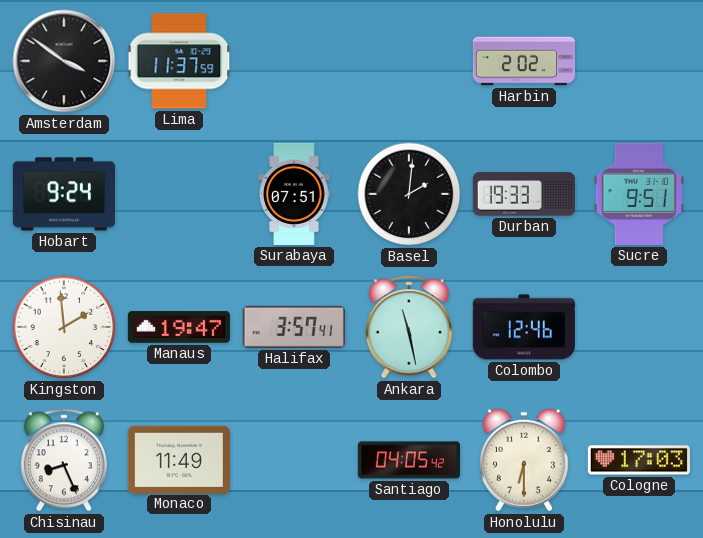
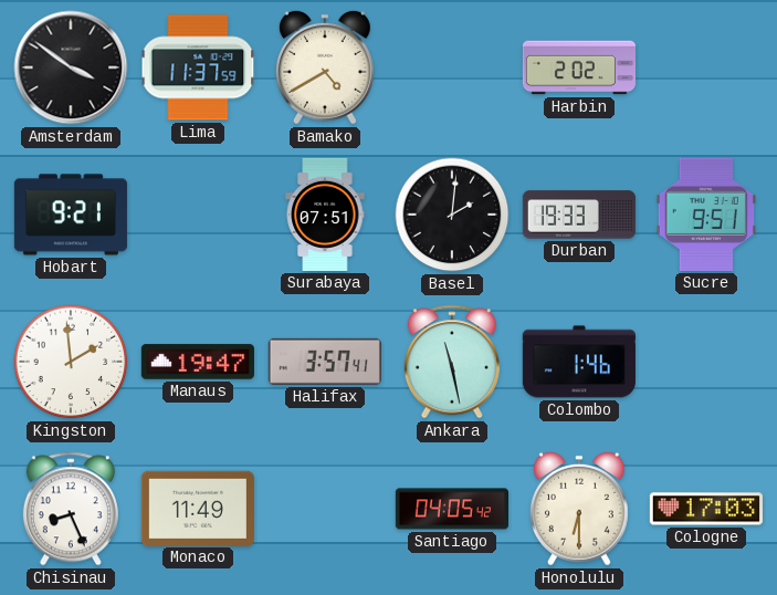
Bamako: none -> 4:40 (325, 67)
Hobart: 9:24 -> 9:21 (71, 215)
Colombo: 12:46 -> 1:46 (579, 362)
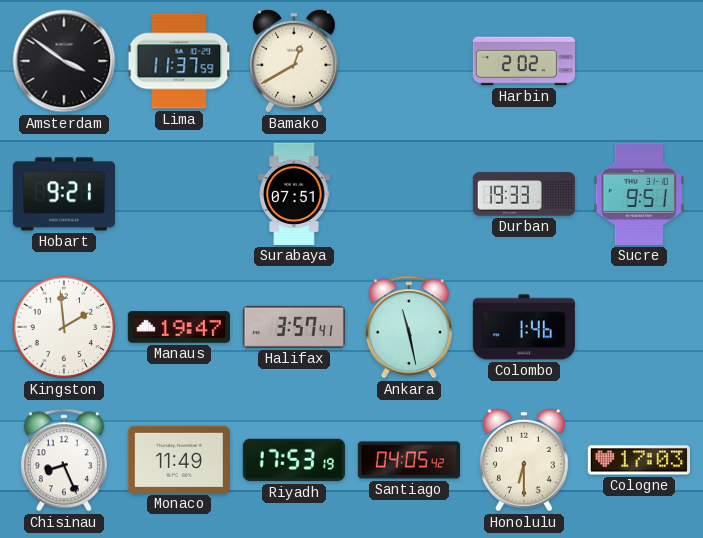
Bamako: 4:40 -> 12:40 (294, 61)
Basel: 2:01 -> none (452, 215)
Riyadh: none -> 17:53 (294, 460)
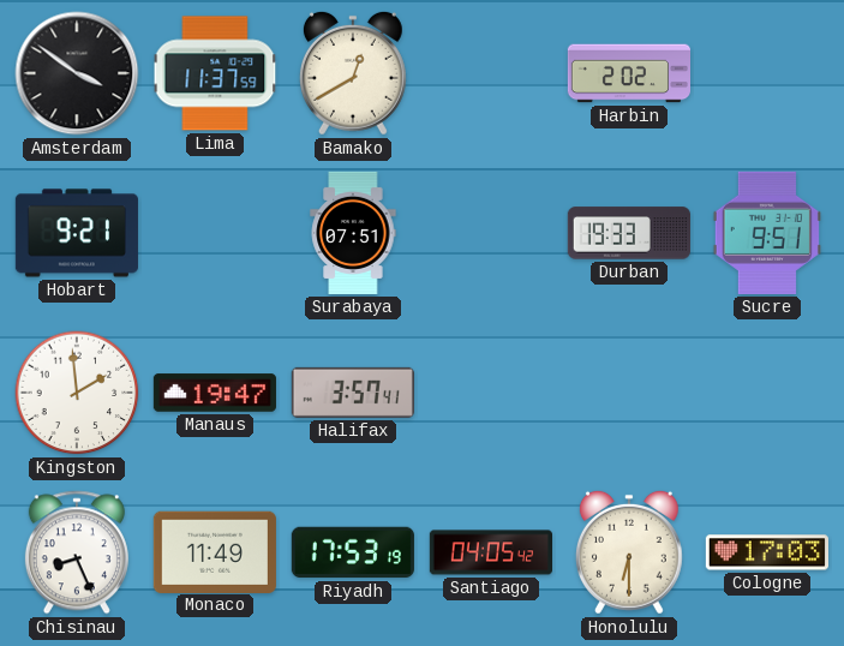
Ankara: 11:28 -> none (409, 327)
Colombo: 1:46 -> none (524, 327)
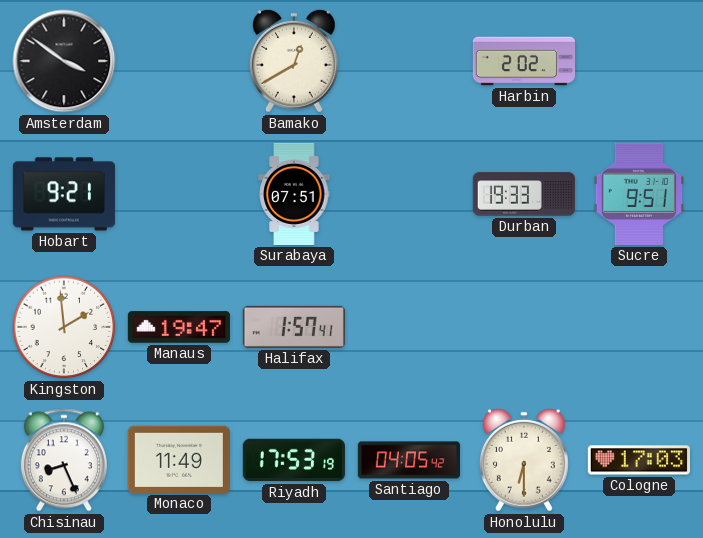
Lima: 11:37 -> none (215, 73)
Halifax: 3:57 -> 1:57 (294, 327)
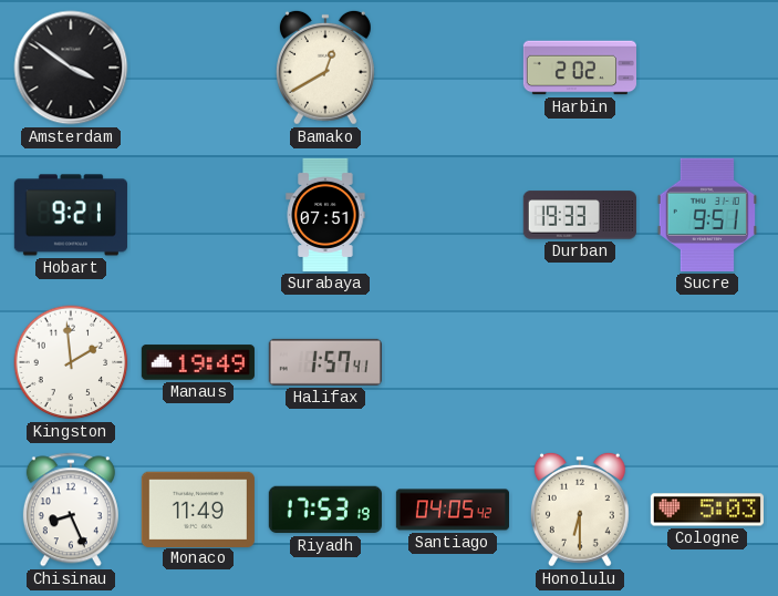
Manaus: 19:47 -> 19:49 (198, 362)
Cologne: 17:03 -> 5:03 (707, 510)
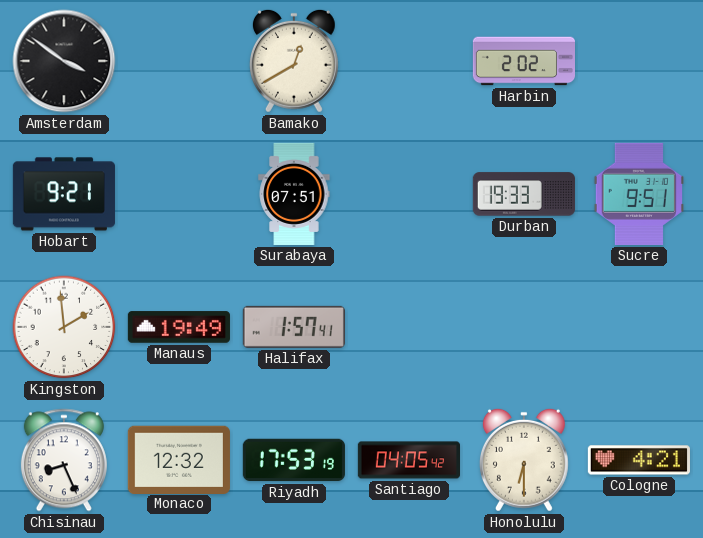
Monaco: 11:49 -> 12:32 (179, 459)
Cologne: 5:03 -> 4:21 (639, 460)
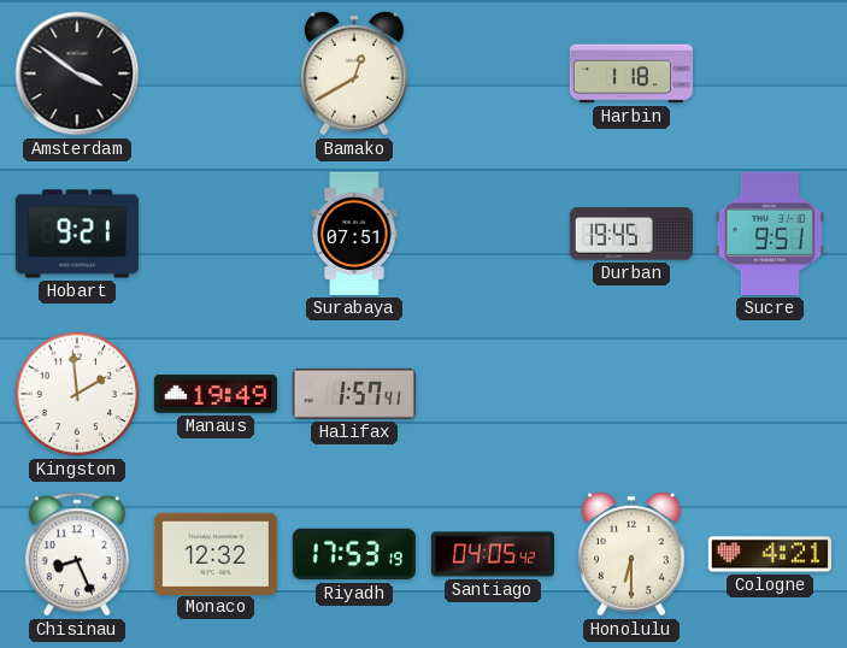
Harbin: 2:02 -> 1:18 (630, 73)
Durban: 19:33 -> 19:45 (631, 234)
